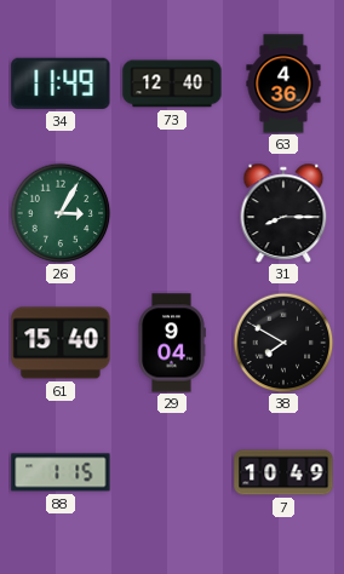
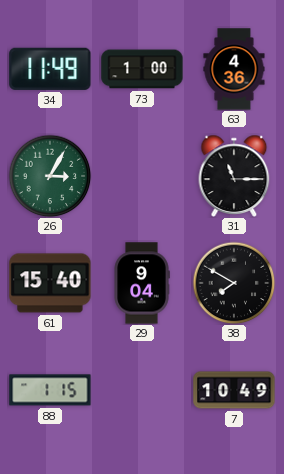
73: 12:40 -> 1:00 (142, 69)
31: 8:15 -> 11:15 (234, 176)
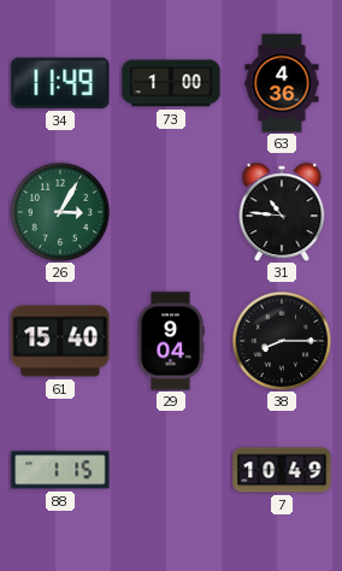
31: 11:15 -> 10:46 (282, 212)
38: 7:50 -> 8:15 (282, 341)
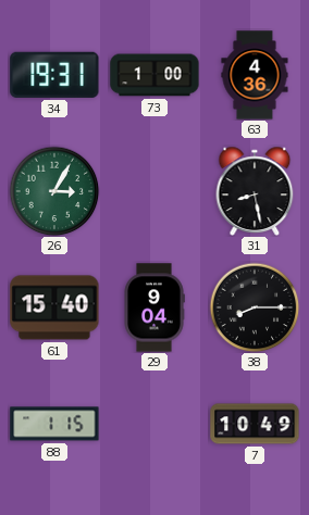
34: 11:49 -> 19:31 (54, 75)
31: 10:46 -> 8:28 (255, 191)
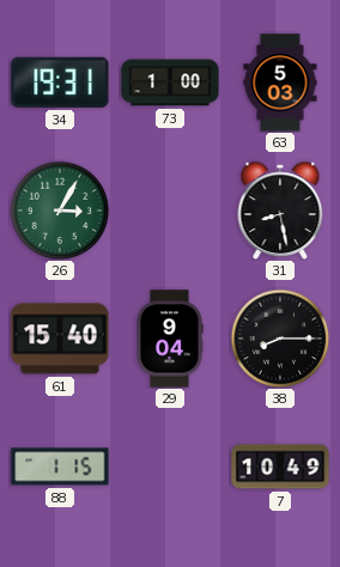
63: 4:36 -> 5:03 (280, 83)
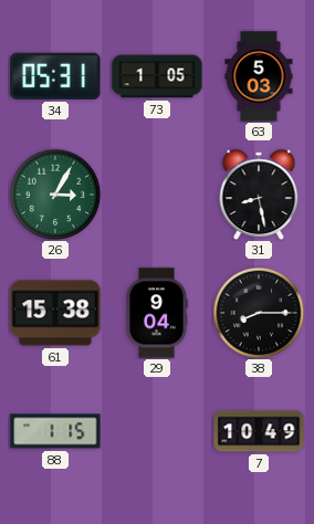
34: 19:31 -> 05:31 (55, 76)
73: 1:00 -> 1:05 (157, 76)
61: 15:40 -> 15:38 (55, 313)
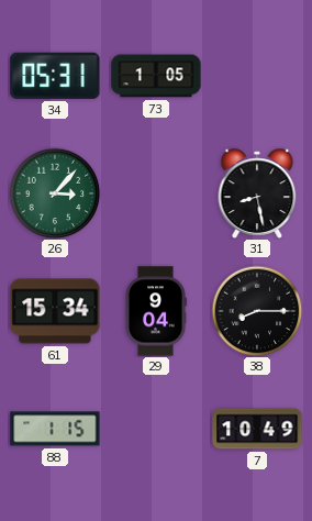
63: 5:03 -> none (259, 76)
26: 3:05 -> 3:07 (55, 193)
61: 15:38 -> 15:34 (55, 311)
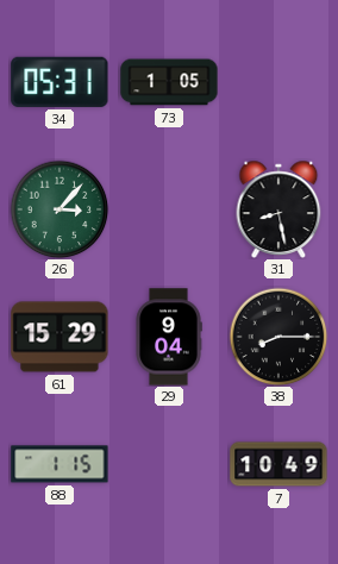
61: 15:34 -> 15:29 (60, 337)
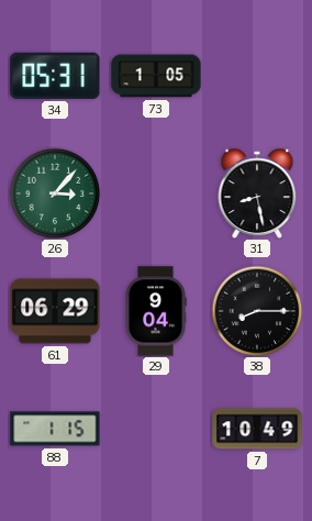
61: 15:29 -> 06:29 (55, 311)
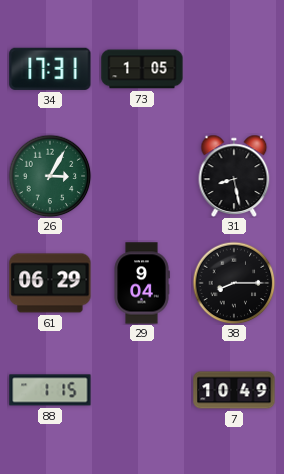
34: 05:31 -> 17:31 (50, 69)
26: 3:07 -> 3:05 (50, 176)
